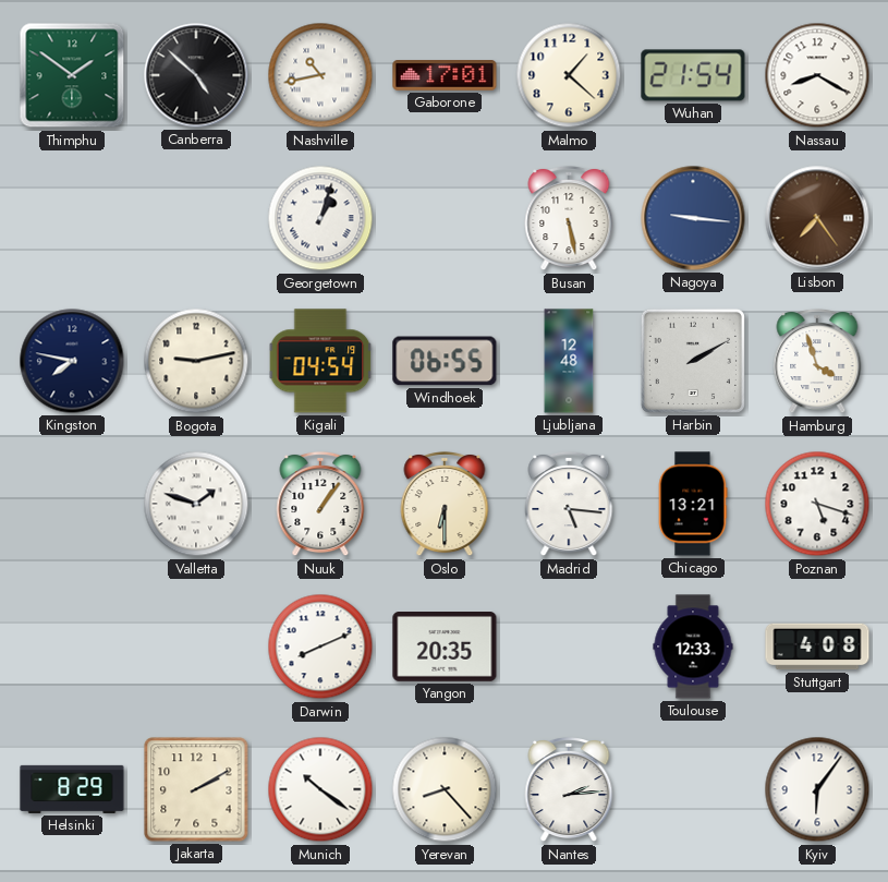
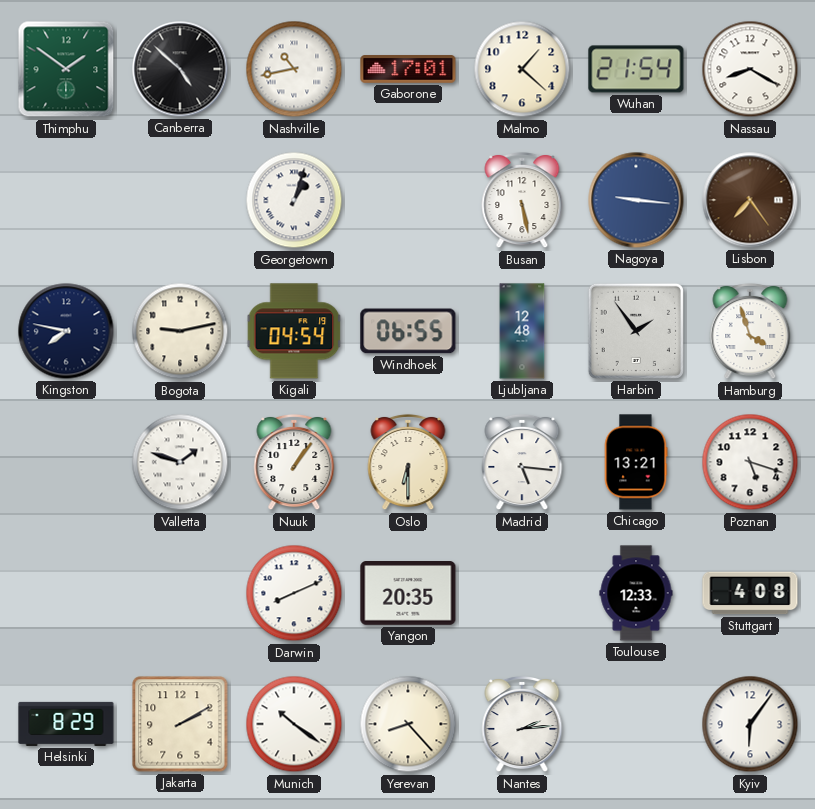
Harbin: 2:10 -> 1:54 (636, 331)
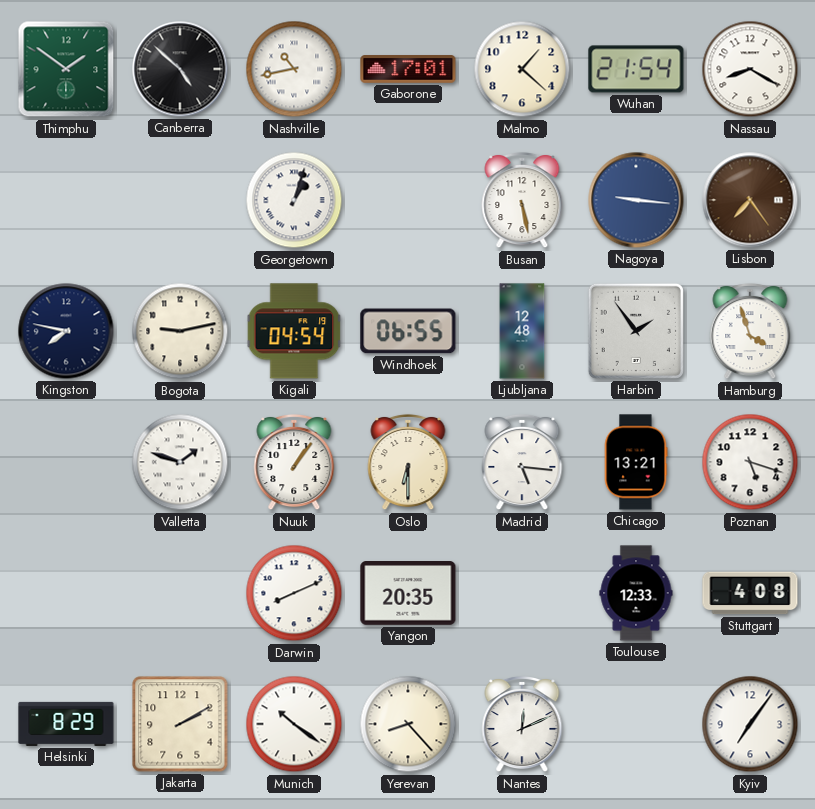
Nantes: 2:14 -> 12:11 (522, 724)
Kyiv: 6:06 -> 7:06 (750, 724)
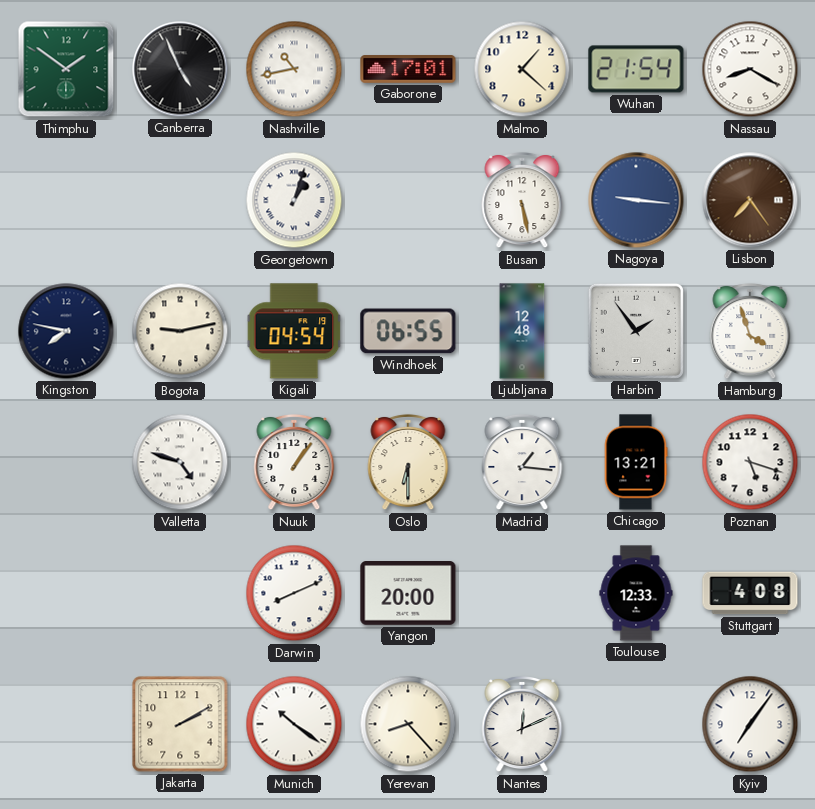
Canberra: 4:52 -> 4:56 (180, 69)
Valletta: 1:48 -> 4:48 (180, 462)
Madrid: 5:16 -> 1:16 (522, 462)
Yangon: 20:35 -> 20:00 (408, 594)
Helsinki: 8:29 -> none (66, 724)
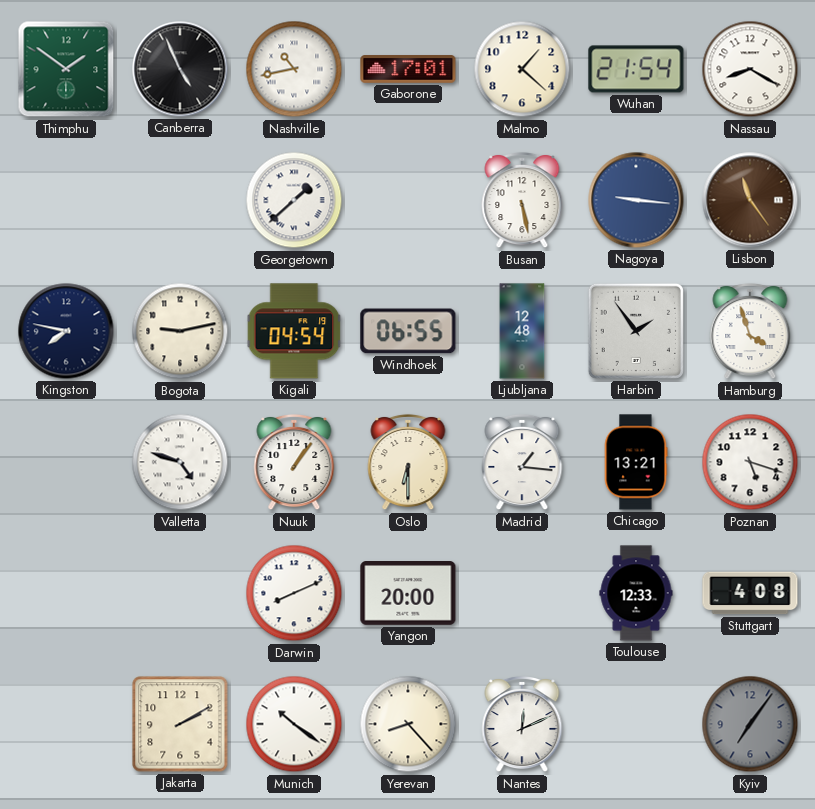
Georgetown: 1:03 -> 1:38 (294, 200)
Lisbon: 7:24 -> 11:24 (750, 200)
Kyiv dial: white -> grey (750, 724)
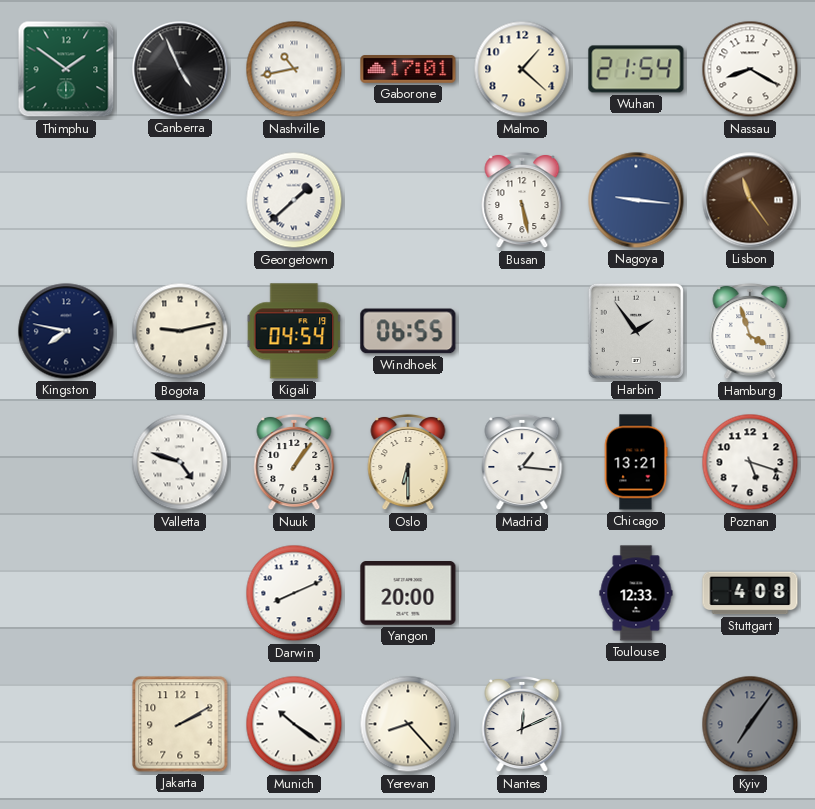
Ljubljana: 12:48 -> none (522, 331)
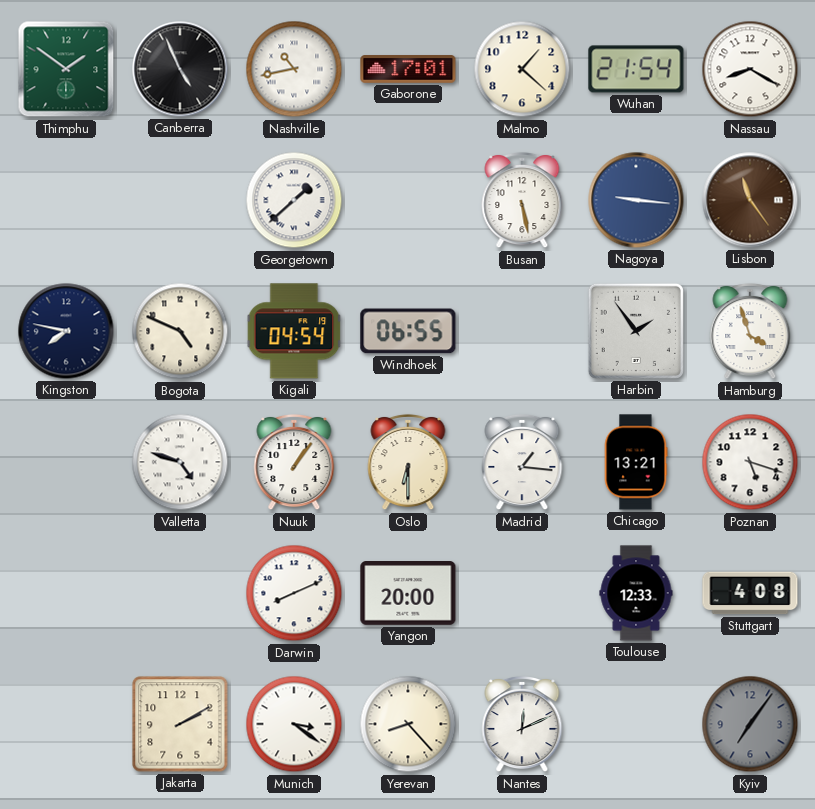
Bogota: 9:13 -> 4:49 (180, 331)
Munich: 10:21 -> 3:21 (294, 724)
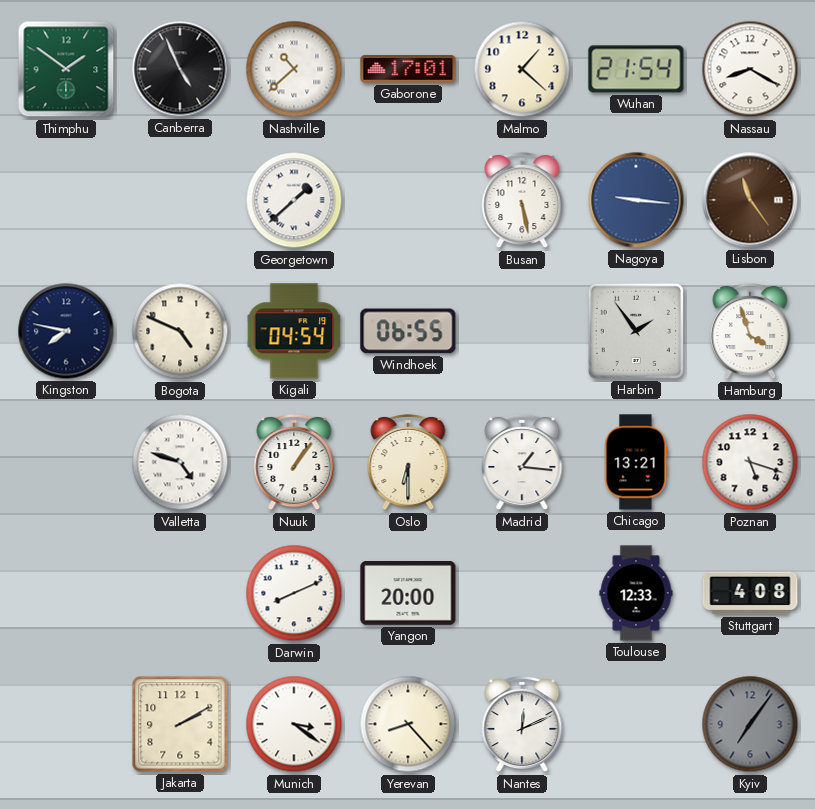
Nashville: 10:43 -> 10:38 (294, 69)
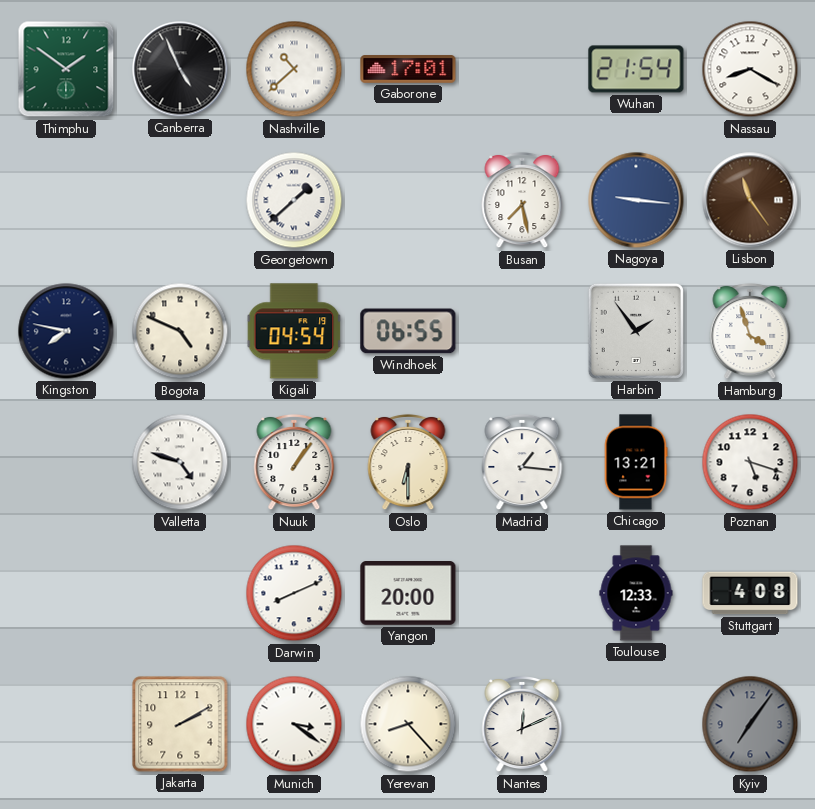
Malmo: 1:22 -> none (522, 69)
Busan: 5:28 -> 7:28 (522, 200)
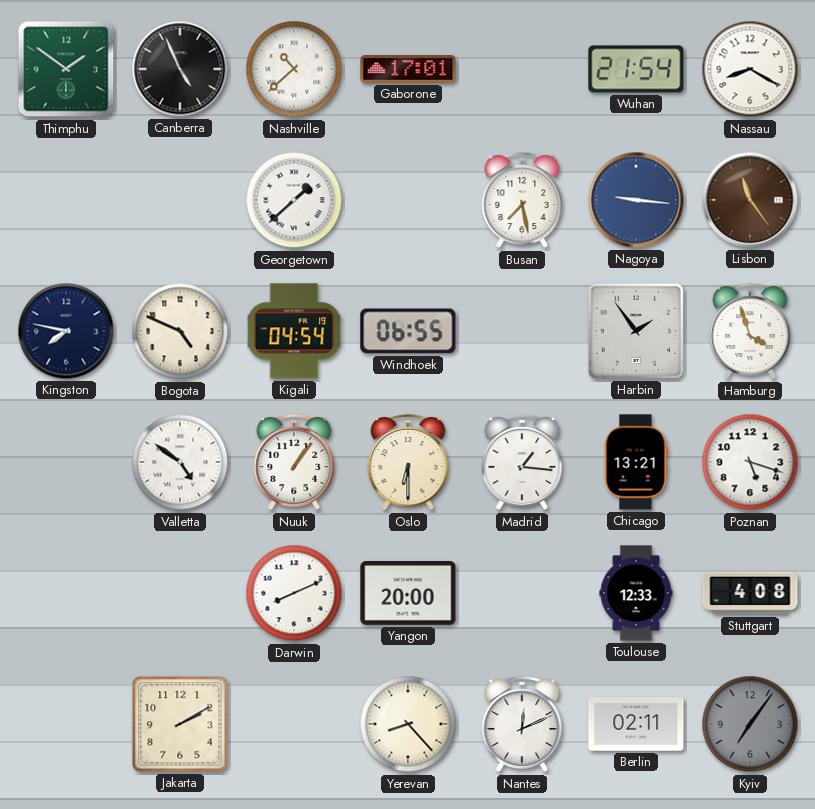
Valletta: 4:48 -> 4:51 (180, 462)
Munich: 3:21 -> none (294, 724)
Berlin: none -> 02:11 (636, 724)
